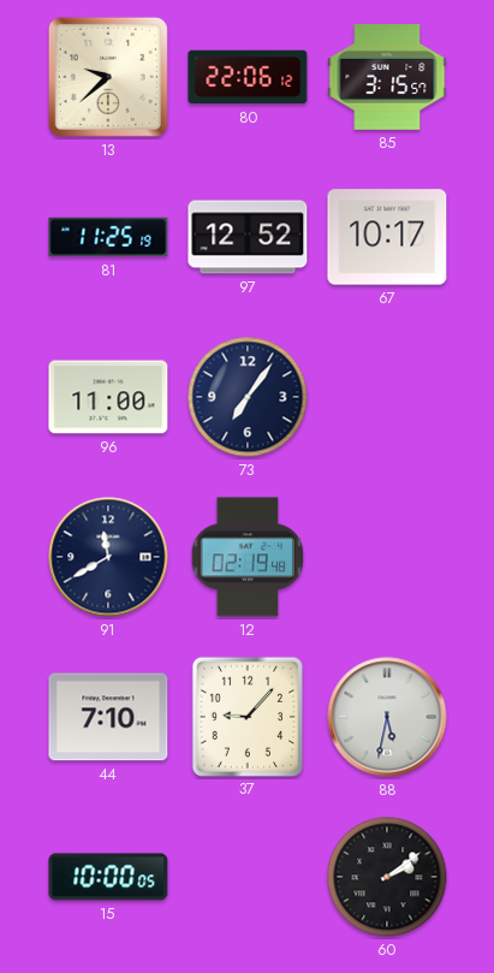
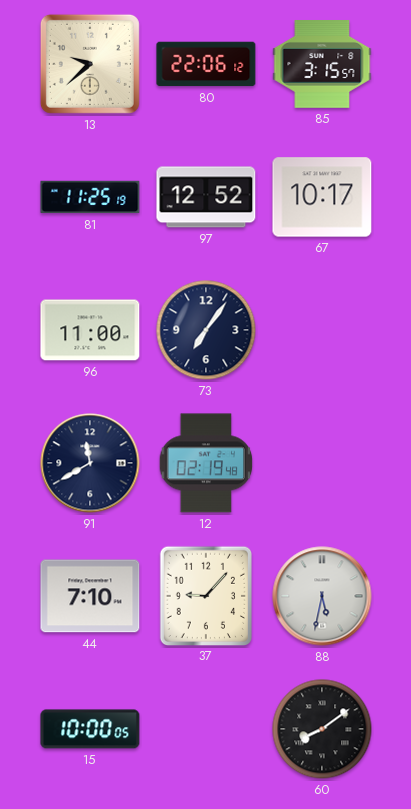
60: 2:09 -> 8:09 (322, 729)
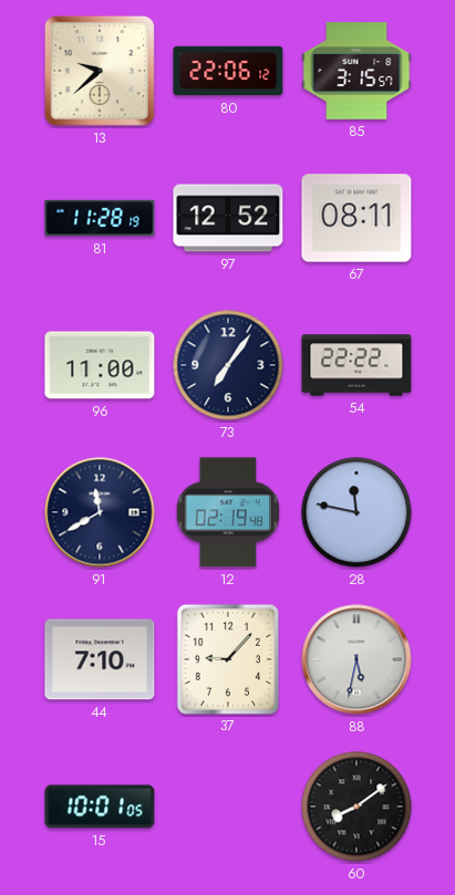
81: 11:25 -> 11:28 (100, 218)
67: 10:17 -> 08:11 (356, 218)
54: none -> 22:22 (356, 365)
28: none -> 11:47 (356, 512)
15: 10:00 -> 10:01 (100, 806)
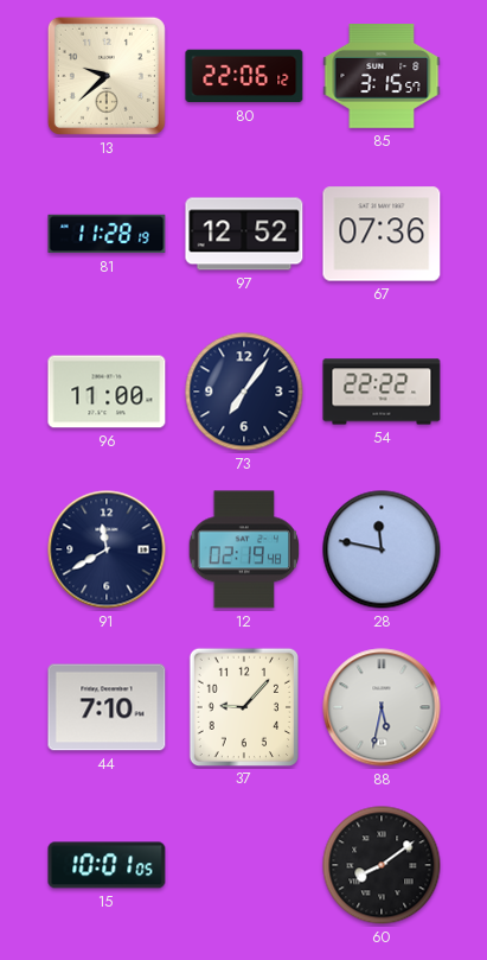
67: 08:11 -> 07:36 (382, 234)
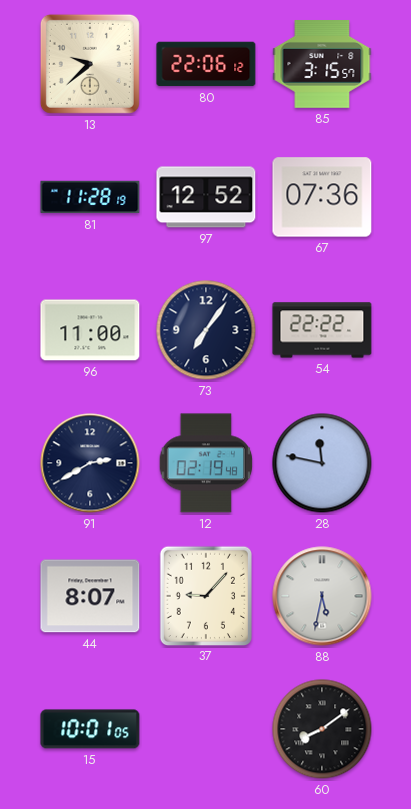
91: 11:40 -> 2:40 (90, 463)
44: 7:10 -> 8:07 (90, 596)
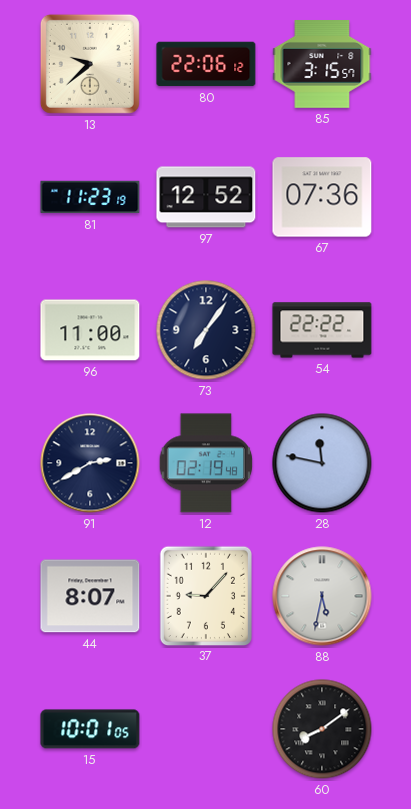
81: 11:28 -> 11:23 (90, 197)
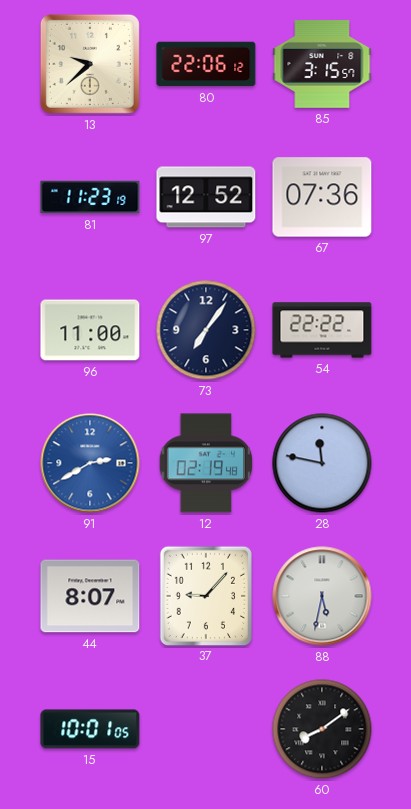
91 dial: navy -> blue (90, 463)
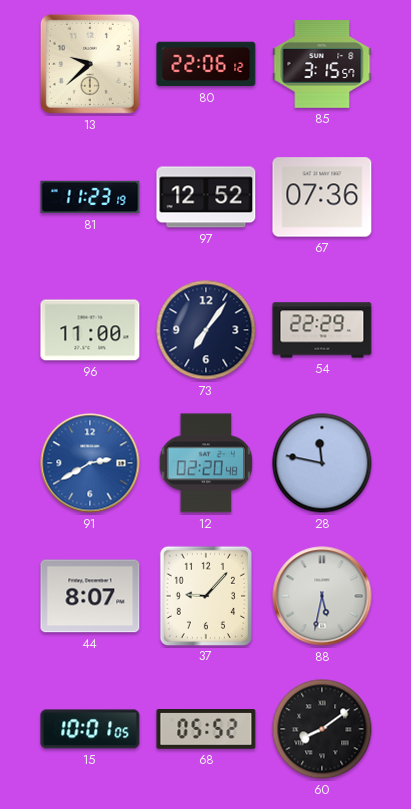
54: 22:22 -> 22:29 (322, 330)
12: 02:19 -> 02:20 (206, 463)
68: none -> 05:52 (206, 729)
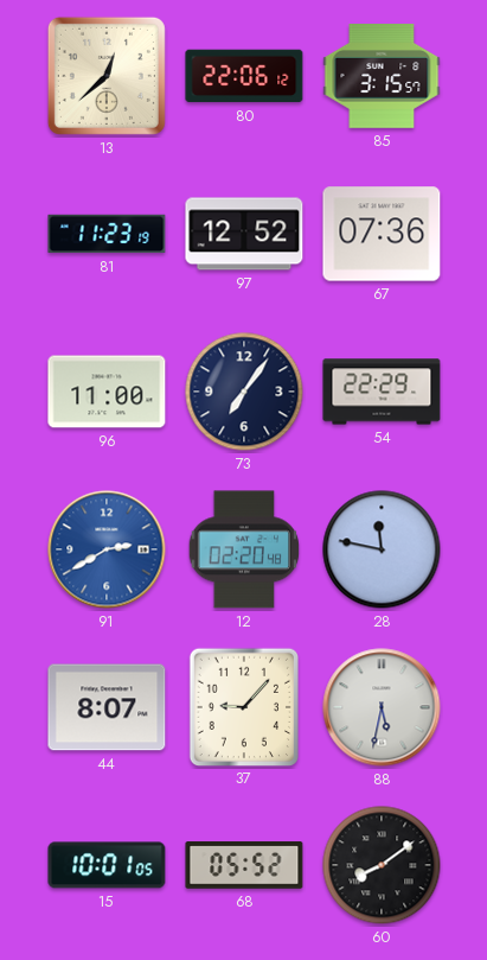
13: 9:38 -> 12:38 (107, 76)
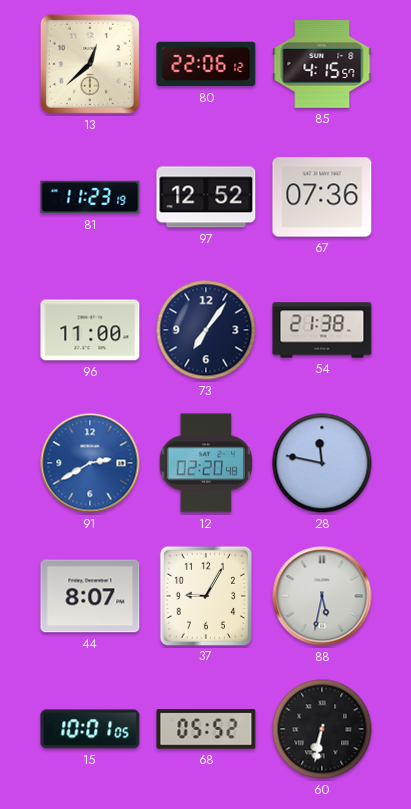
85: 3:15 -> 4:15 (322, 64)
54: 22:29 -> 21:38 (322, 330)
37: 9:07 -> 9:05 (205, 595)
60: 8:09 -> 6:32 (322, 729)
